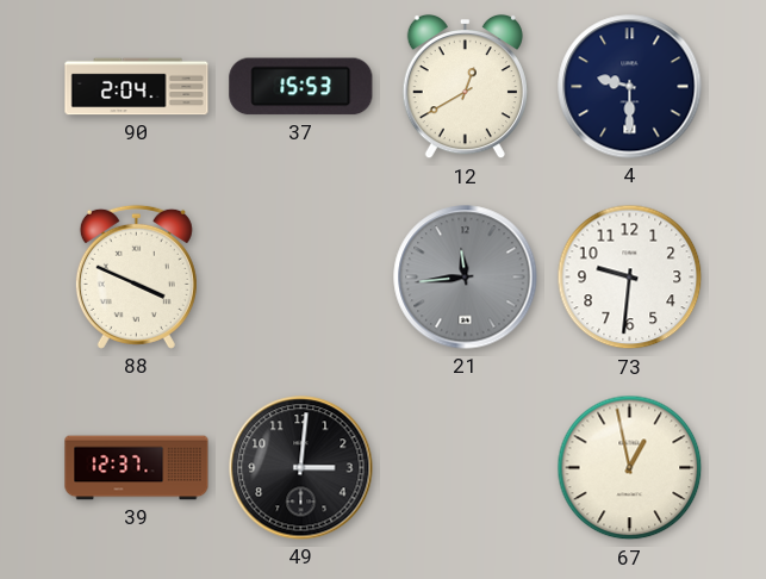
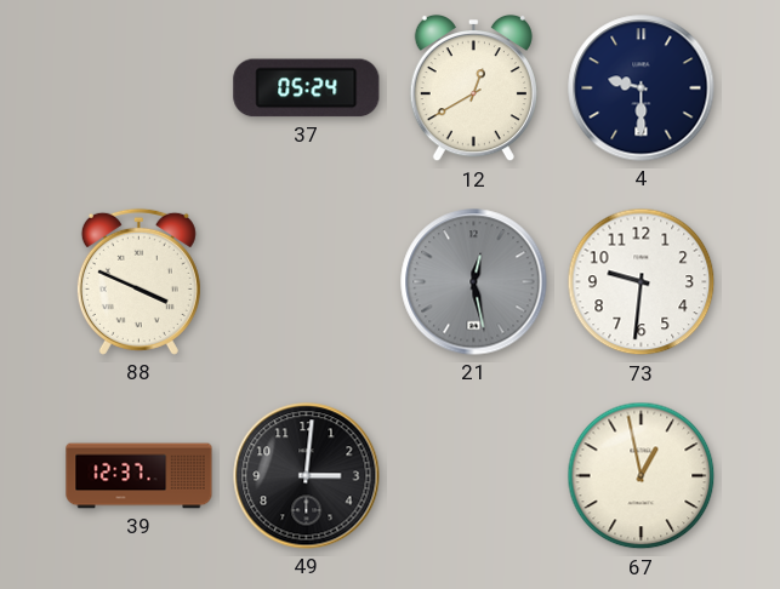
90: 2:04 -> none (137, 87)
37: 15:53 -> 05:24 (307, 88)
21: 11:44 -> 12:28 (474, 282)
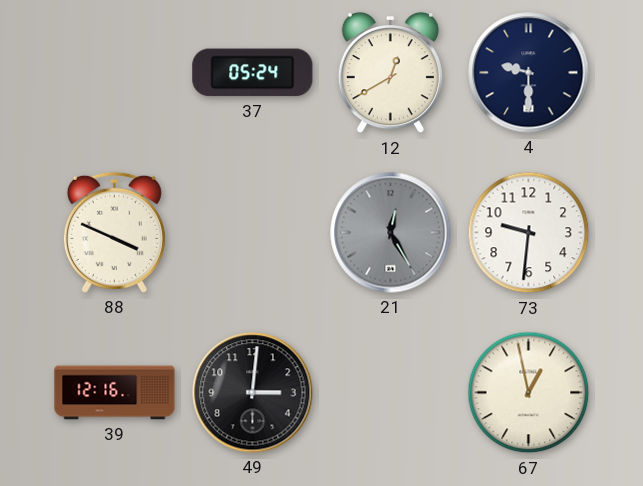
21: 12:28 -> 12:25 (391, 233)
39: 12:37 -> 12:16 (115, 393)
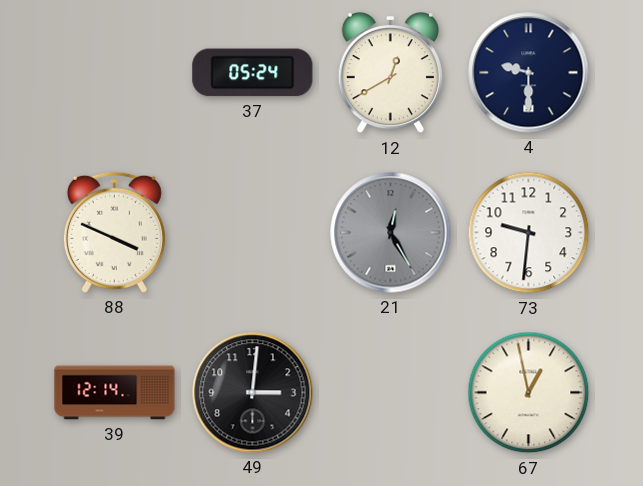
39: 12:16 -> 12:14 (115, 393)
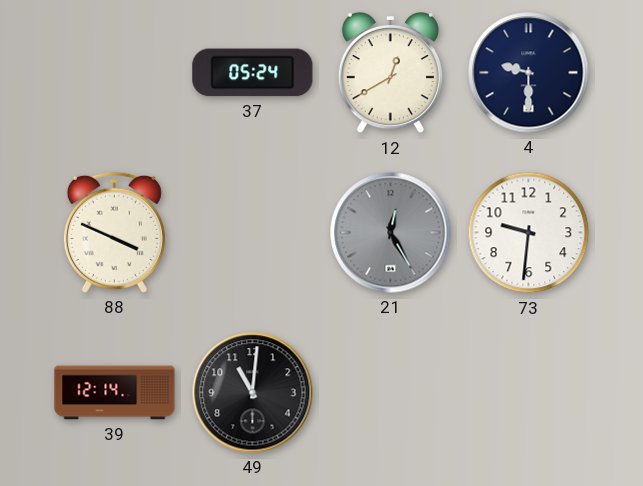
49: 3:01 -> 11:01 (253, 393)
67: 12:58 -> none (529, 393)
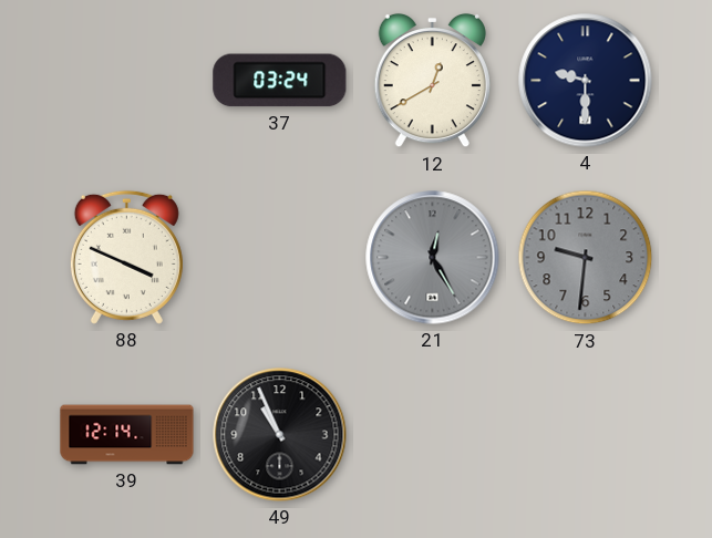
37: 05:24 -> 03:24 (280, 81)
73 dial: white -> grey (586, 258)
49: 11:01 -> 10:56 (280, 435)
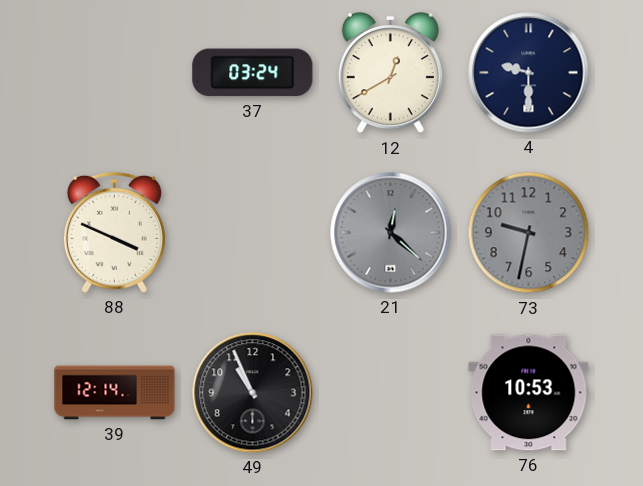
21: 12:25 -> 12:22 (391, 233)
73: 9:31 -> 9:32 (529, 233)
76: none -> 10:53 (529, 393)
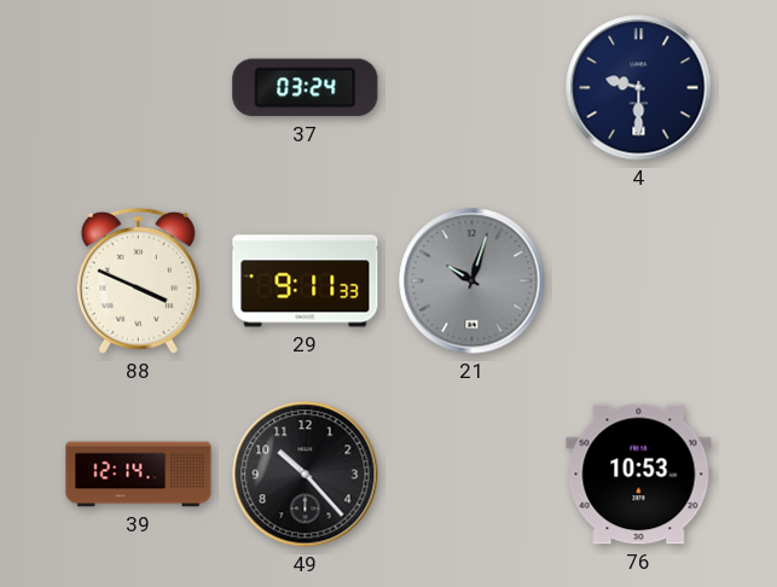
12: 12:40 -> none (390, 73)
29: none -> 9:11 (306, 281)
21: 12:22 -> 10:03 (472, 281)
73: 9:32 -> none (529, 233)
49: 10:56 -> 10:23 (306, 475)
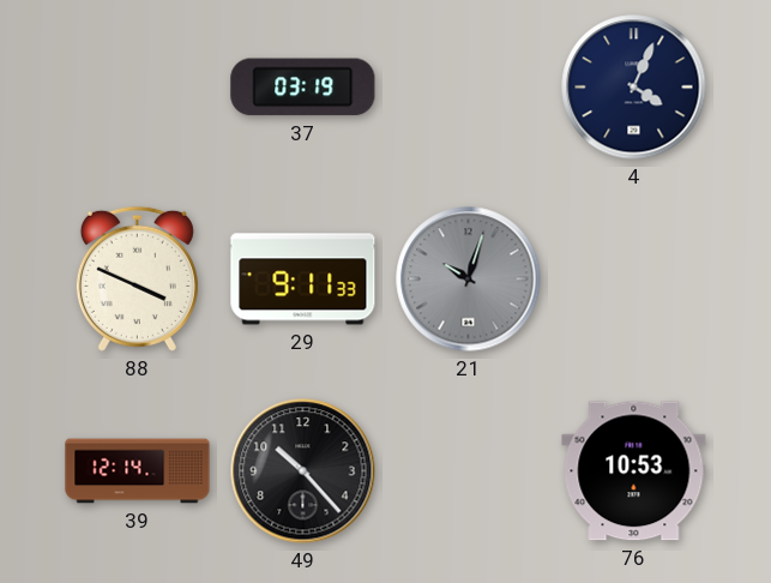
37: 03:24 -> 03:19 (303, 88)
4: 9:30 -> 4:04 (634, 88)
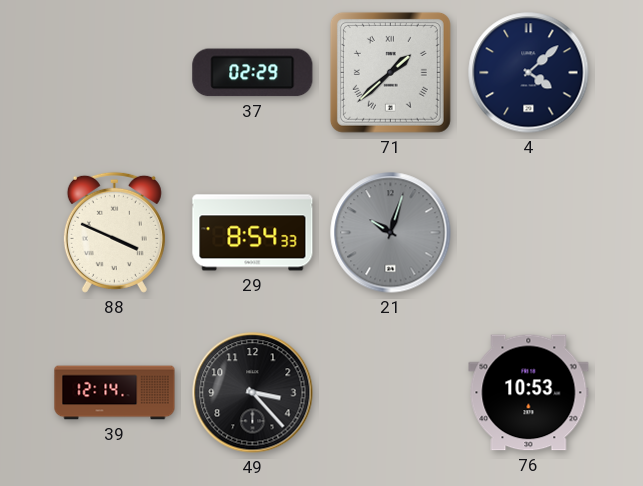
37: 03:19 -> 02:29 (253, 73)
71: none -> 1:38 (390, 72)
4: 4:04 -> 4:08 (529, 73)
29: 9:11 -> 8:54 (253, 233)
49: 10:23 -> 3:23 (253, 393)
